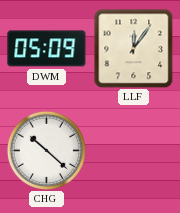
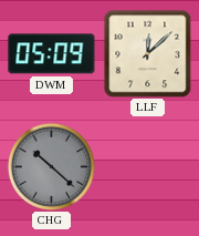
LLF: 12:06 -> 12:08 (147, 53)
CHG dial: white -> grey (51, 166)
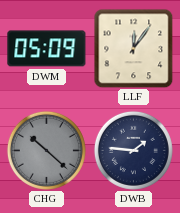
LLF: 12:08 -> 12:06 (133, 48)
DWB: none -> 1:46 (133, 150)
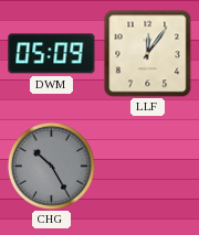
CHG: 10:22 -> 10:25 (51, 165)
DWB: 1:46 -> none (133, 150)
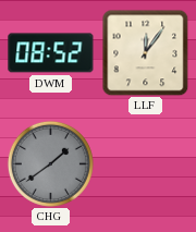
DWM: 05:09 -> 08:52 (51, 53)
CHG: 10:25 -> 1:39 (50, 163)
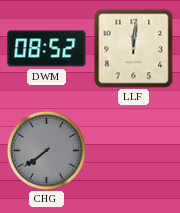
LLF: 12:06 -> 12:01 (133, 48)
CHG: 1:39 -> 7:39 (46, 150)
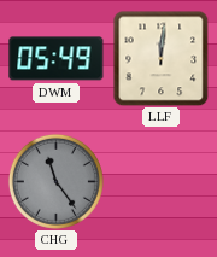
DWM: 08:52 -> 05:49 (57, 59)
CHG: 7:39 -> 11:24 (55, 181)
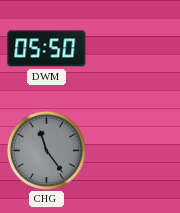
DWM: 05:49 -> 05:50 (47, 49)
LLF: 12:01 -> none (160, 58)
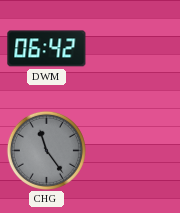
DWM: 05:50 -> 06:42 (47, 49)
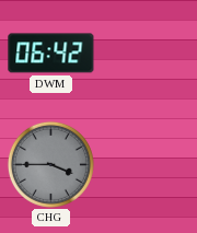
CHG: 11:24 -> 3:45 (50, 164)
